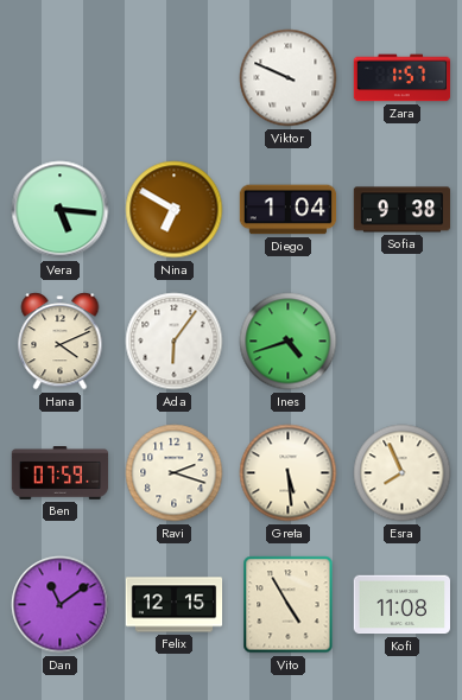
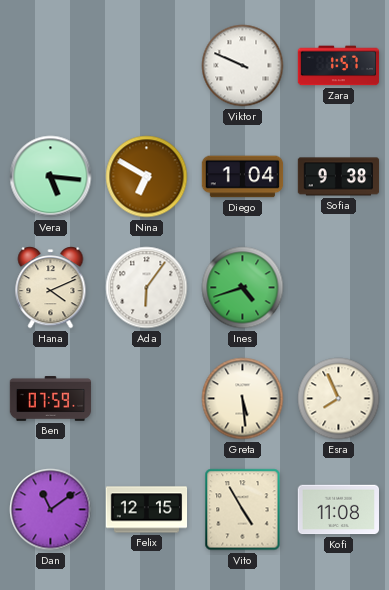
Ravi: 2:18 -> none (175, 473)
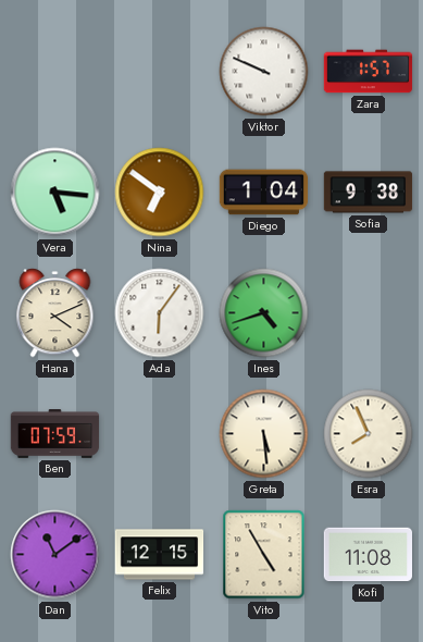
Nina: 6:50 -> 6:51 (160, 193)
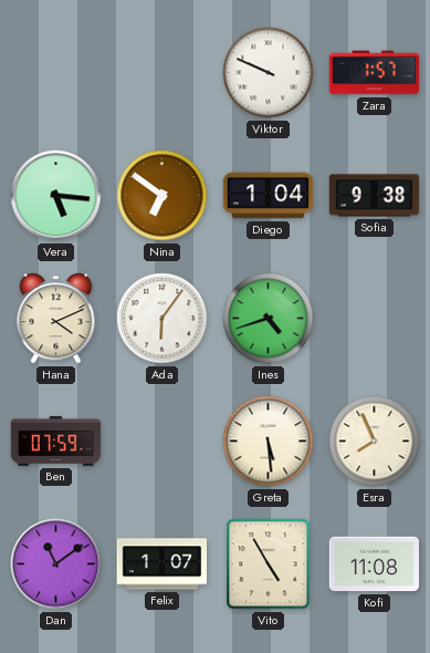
Felix: 12:15 -> 1:07 (162, 564)
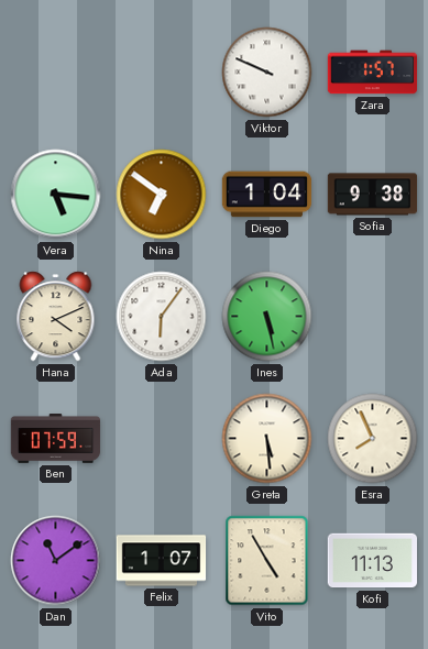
Ines: 4:42 -> 5:28 (267, 317)
Kofi: 11:08 -> 11:13 (372, 561)
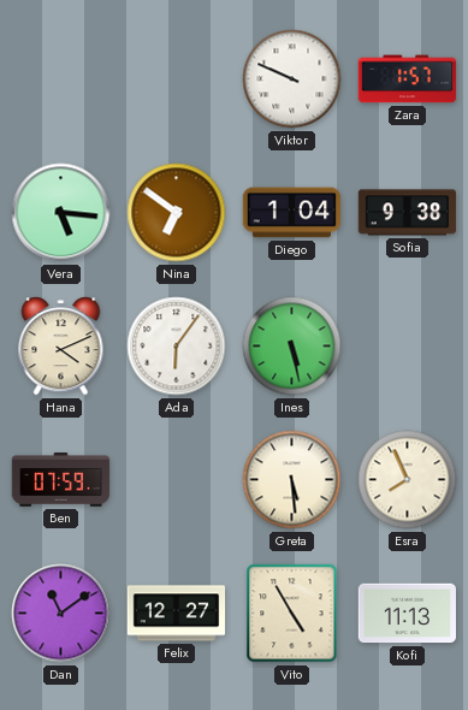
Felix: 1:07 -> 12:27 (177, 614)
